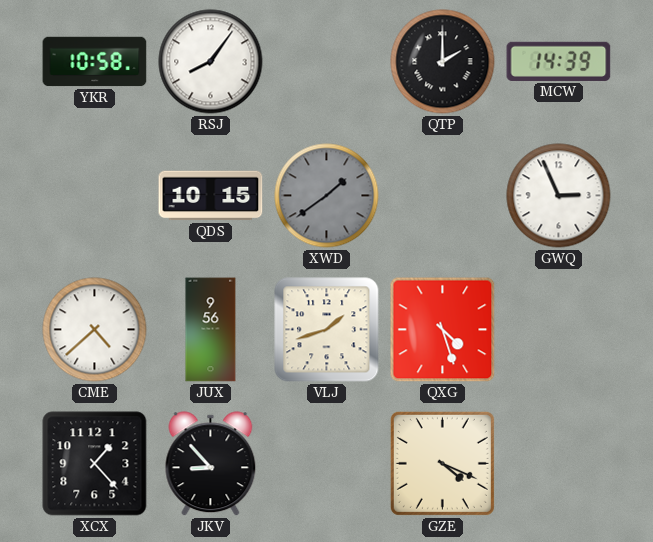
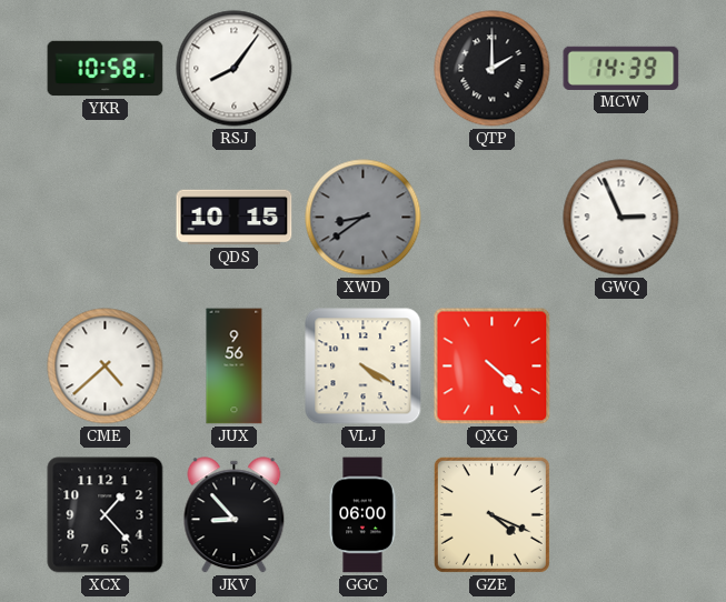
XWD: 1:39 -> 8:39 (364, 218)
VLJ: 1:42 -> 4:20 (364, 367)
QXG: 4:27 -> 4:22 (493, 367)
GGC: none -> 06:00 (362, 515)
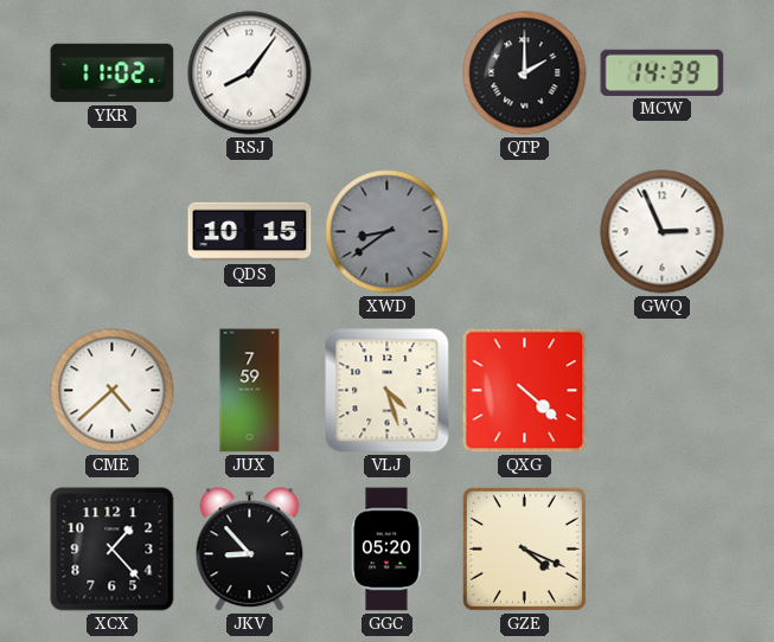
YKR: 10:58 -> 11:02 (113, 73)
JUX: 9:56 -> 7:59 (250, 391)
VLJ: 4:20 -> 4:27 (388, 391)
GGC: 06:00 -> 05:20 (386, 550)
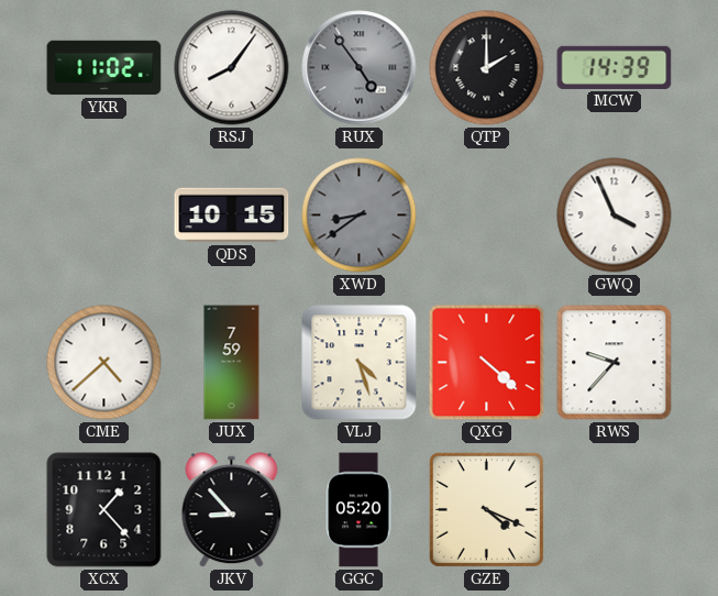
RUX: none -> 4:54 (360, 68)
GWQ: 2:56 -> 3:56 (615, 216)
RWS: none -> 9:37 (615, 363)
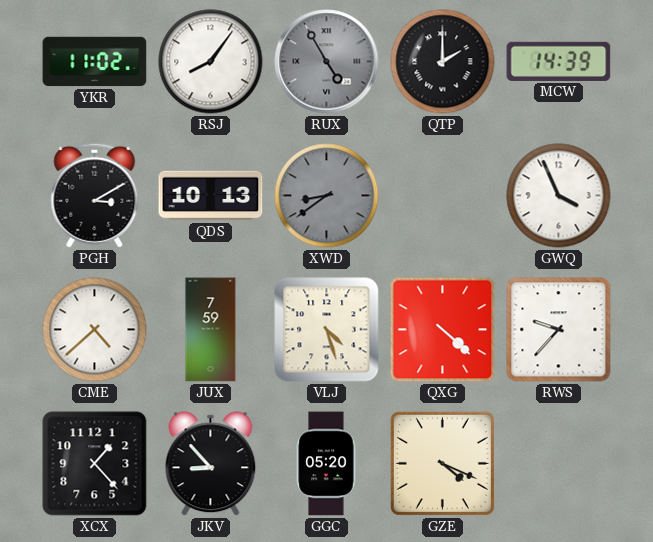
RUX: 4:54 -> 4:55 (327, 62)
PGH: none -> 3:10 (95, 195)
QDS: 10:15 -> 10:13 (211, 196)
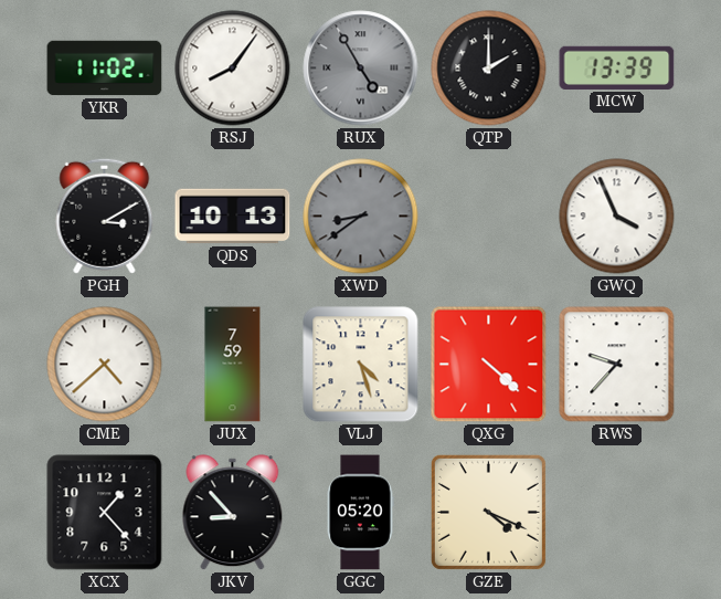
MCW: 14:39 -> 13:39 (617, 67)
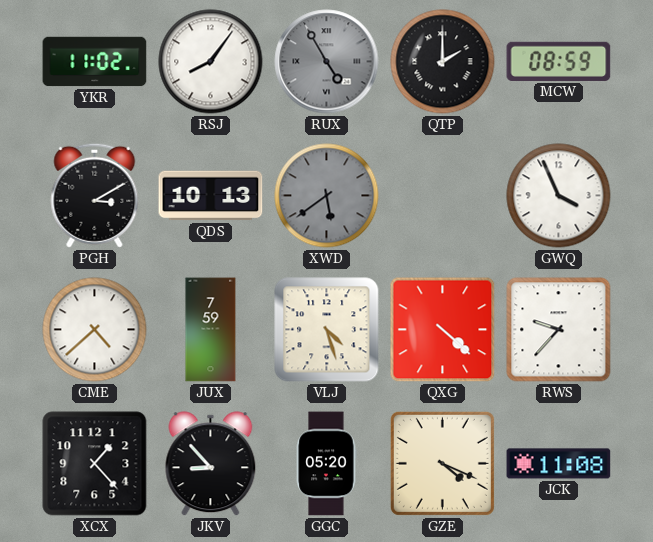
MCW: 13:39 -> 08:59 (559, 61)
XWD: 8:39 -> 5:39 (327, 196)
JCK: none -> 11:08 (559, 464)
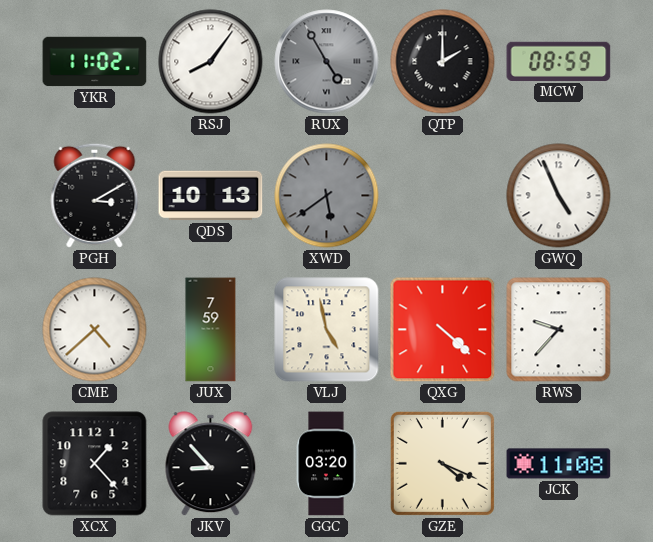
GWQ: 3:56 -> 4:56 (559, 196)
VLJ: 4:27 -> 4:58 (327, 330)
GGC: 05:20 -> 03:20 (326, 464)
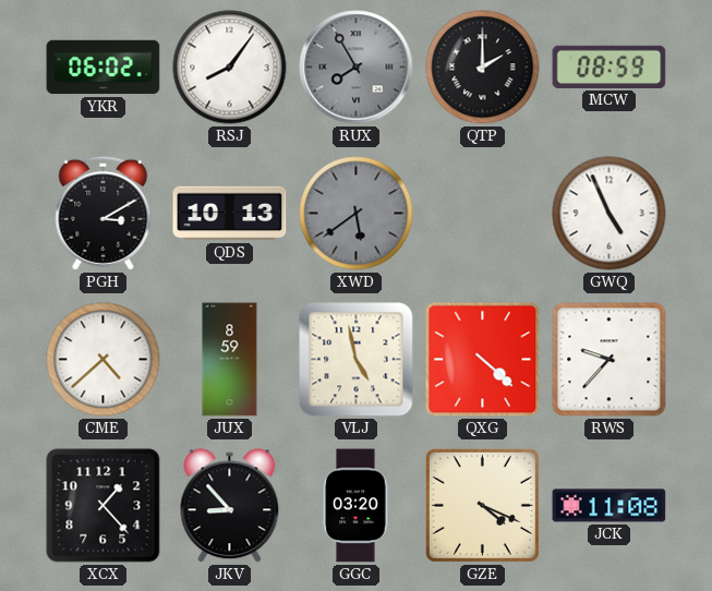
YKR: 11:02 -> 06:02 (104, 68)
RUX: 4:55 -> 7:55 (357, 68)
JUX: 7:59 -> 8:59 (230, 360)
